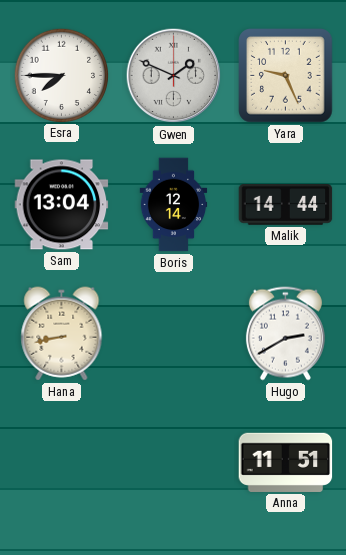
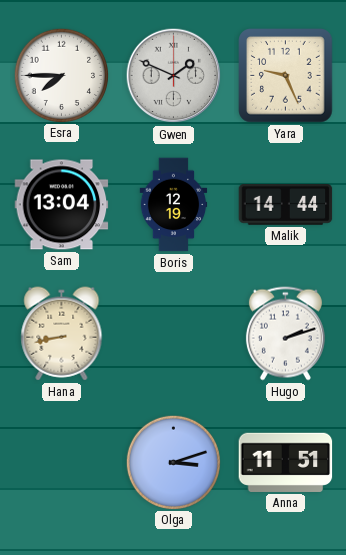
Boris: 12:14 -> 12:19 (174, 205)
Hugo: 2:40 -> 2:12 (285, 334)
Olga: none -> 3:12 (173, 462)
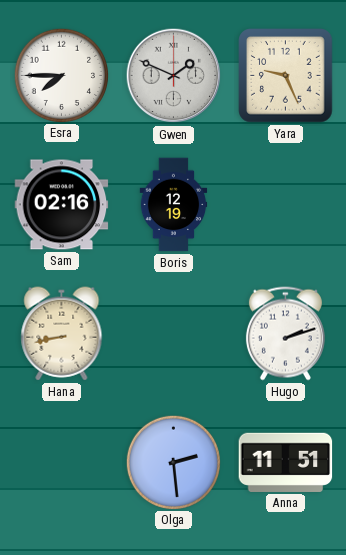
Sam: 13:04 -> 02:16 (62, 205)
Malik: 14:44 -> none (286, 205)
Olga: 3:12 -> 2:29 (173, 462)
